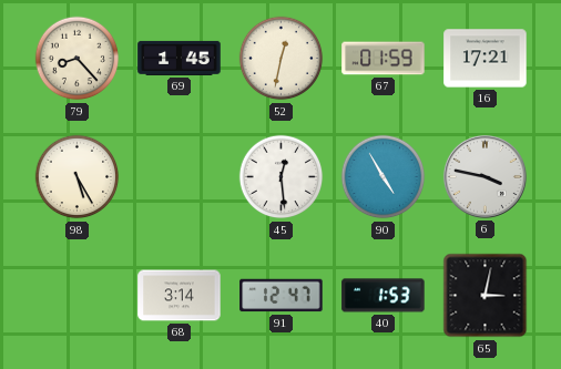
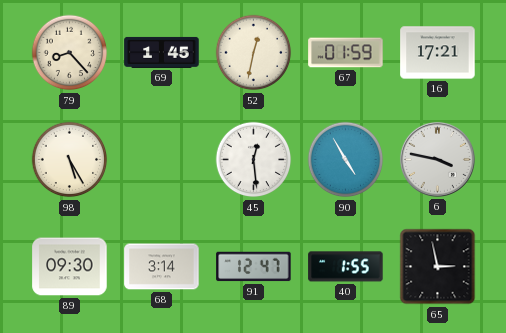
89: none -> 09:30 (70, 267)
40: 1:53 -> 1:55 (346, 267)
65: 3:02 -> 2:58 (438, 267)
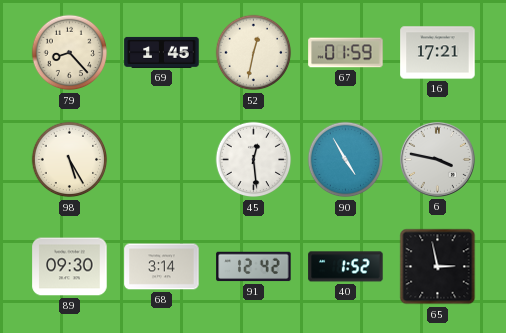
91: 12:47 -> 12:42 (254, 267)
40: 1:55 -> 1:52 (346, 267)
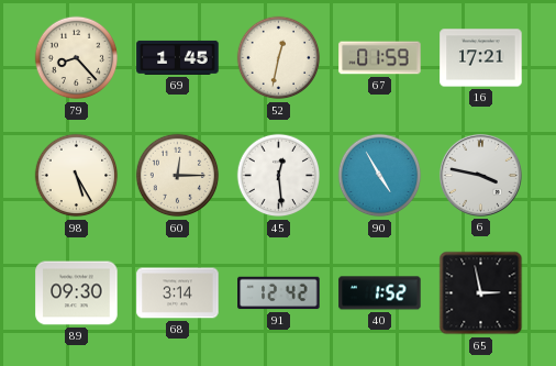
60: none -> 12:15 (178, 176)
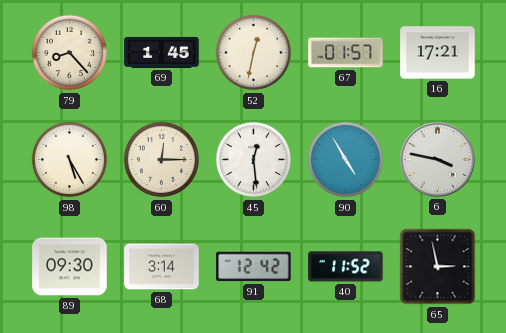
67: 01:59 -> 01:57 (346, 53)
40: 1:52 -> 11:52 (346, 267)
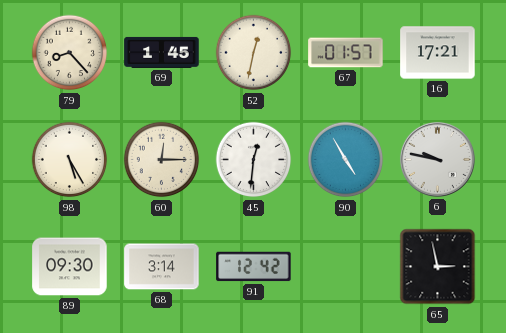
45: 12:29 -> 12:31 (254, 160)
6: 3:47 -> 9:47 (437, 159)
40: 11:52 -> none (346, 267)
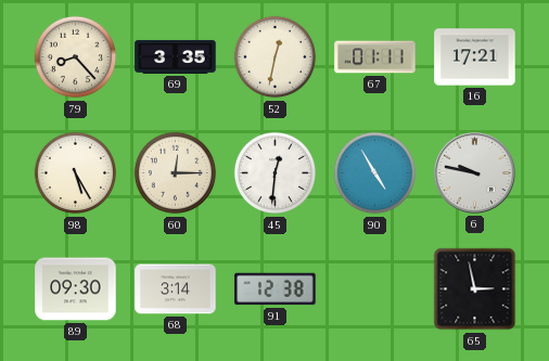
69: 1:45 -> 3:35 (176, 56)
67: 01:57 -> 01:11 (375, 57)
91: 12:42 -> 12:38 (276, 289)
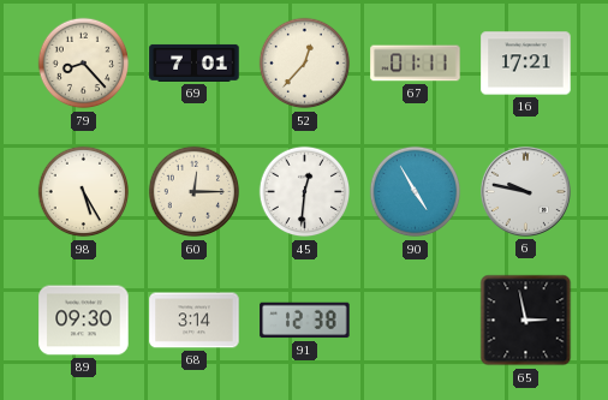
69: 3:35 -> 7:01 (195, 62)
52: 12:32 -> 12:37 (305, 64)
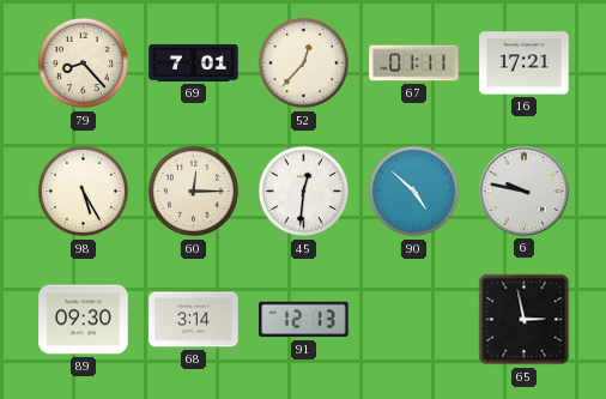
90: 4:55 -> 4:52 (414, 192)
91: 12:38 -> 12:13 (304, 320)
